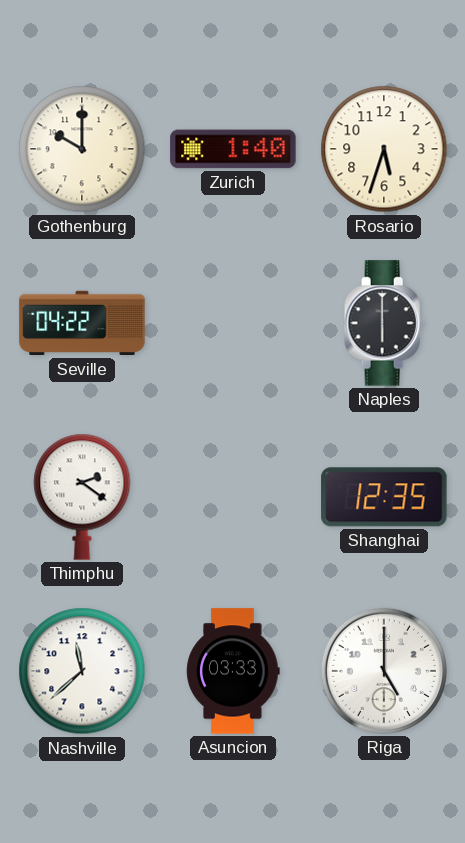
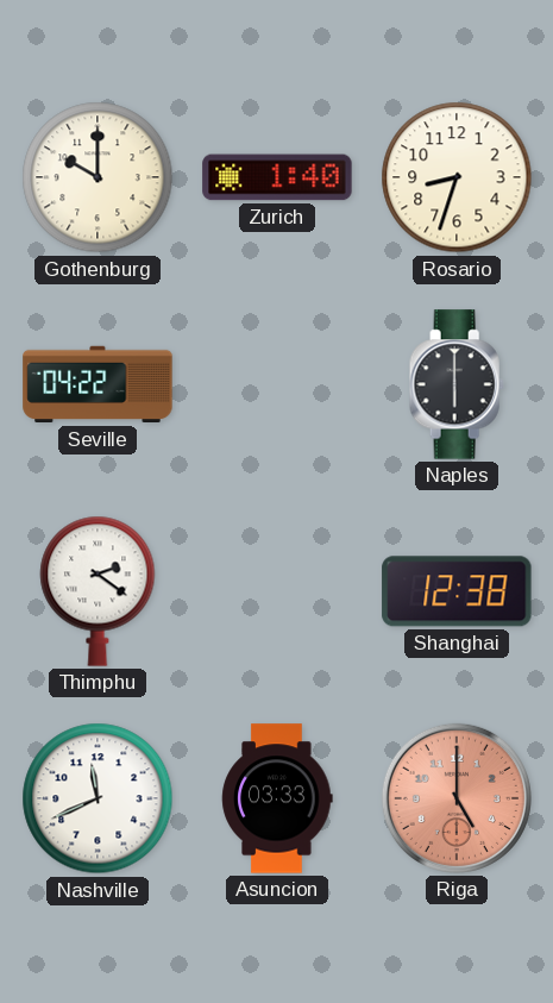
Rosario: 5:33 -> 8:33 (457, 177)
Shanghai: 12:35 -> 12:38 (457, 591)
Nashville: 11:38 -> 11:41 (98, 798)
Riga dial: white -> salmon (457, 798)
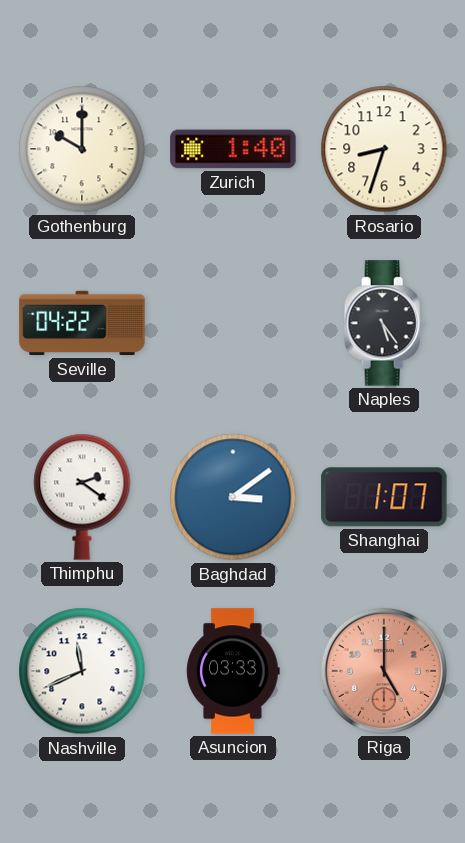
Naples: 6:00 -> 5:24 (384, 323)
Baghdad: none -> 3:09 (233, 497)
Shanghai: 12:38 -> 1:07 (384, 497)
